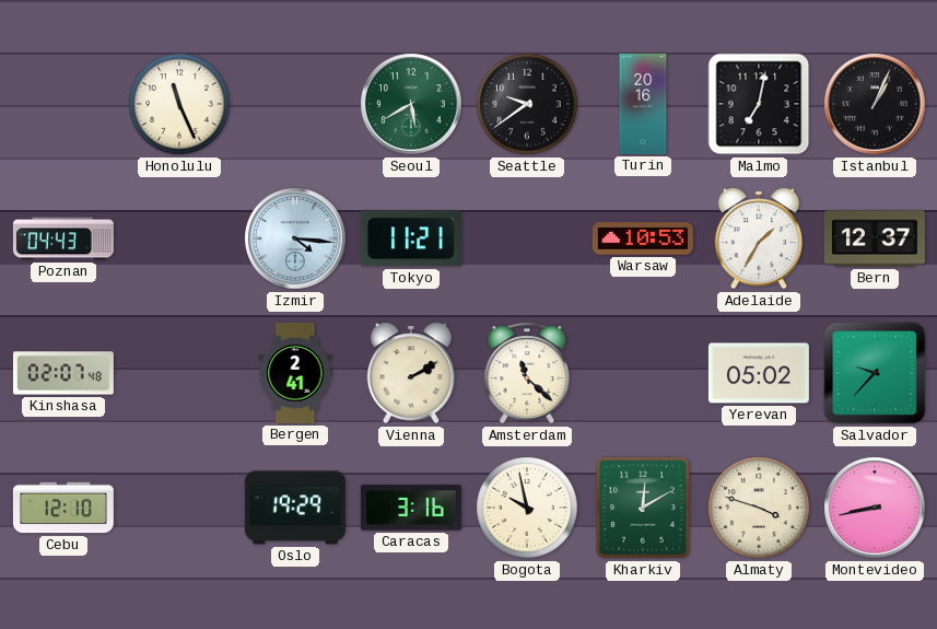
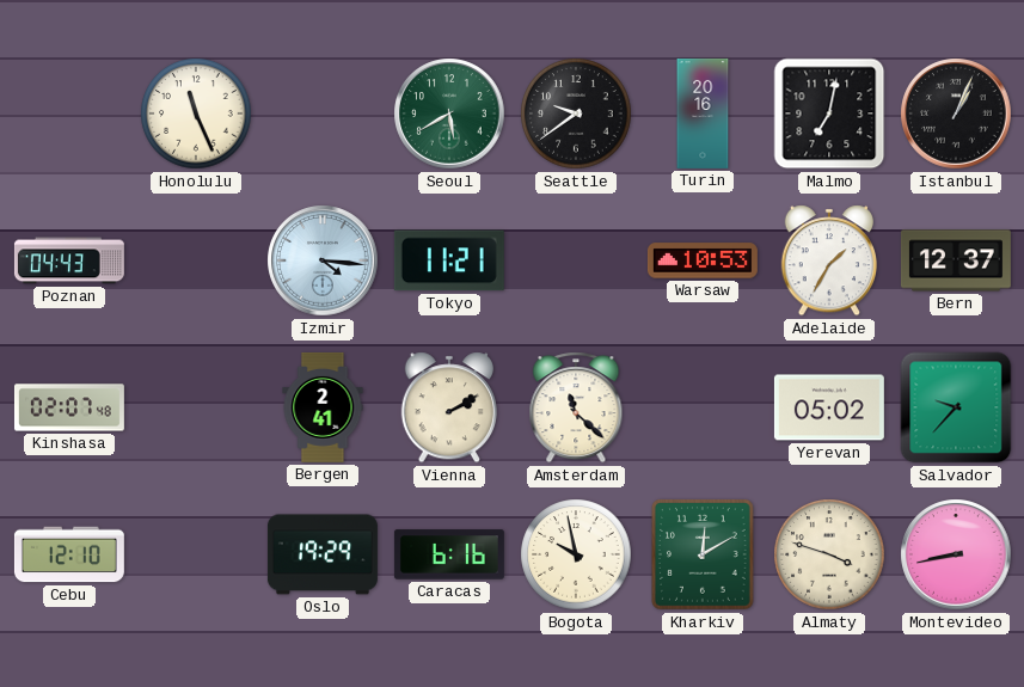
Caracas: 3:16 -> 6:16 (449, 554)
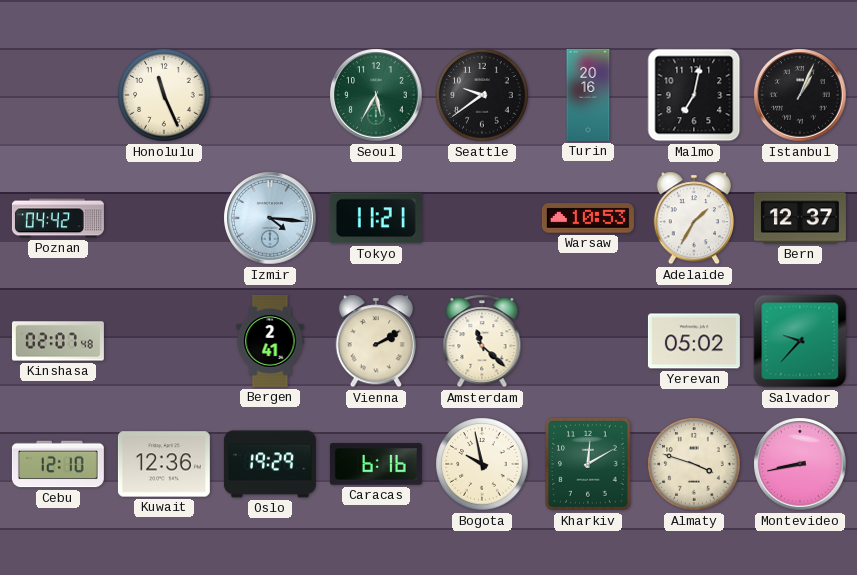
Seoul: 5:40 -> 5:35 (376, 95)
Poznan: 04:43 -> 04:42 (58, 218)
Kuwait: none -> 12:36 (164, 464)
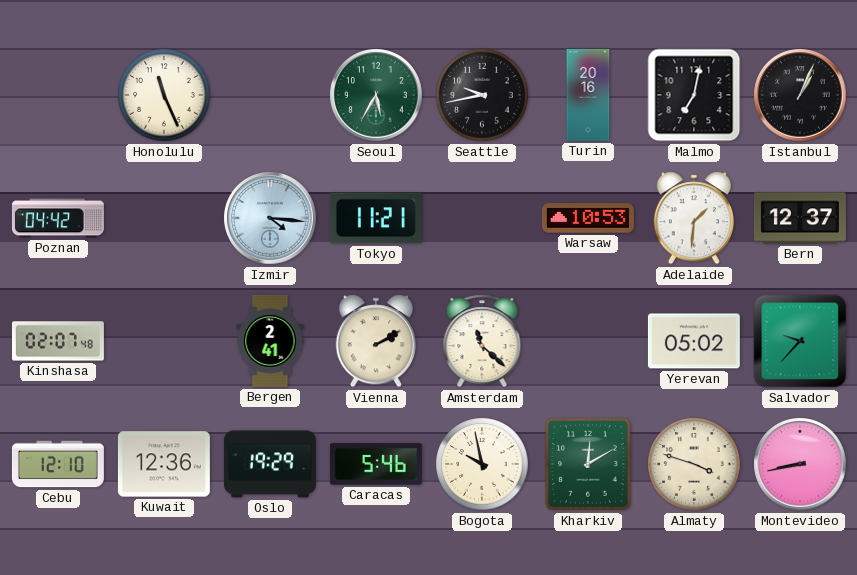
Seattle: 9:39 -> 9:43 (482, 95)
Adelaide: 1:35 -> 1:31 (693, 218)
Caracas: 6:16 -> 5:46 (376, 464)
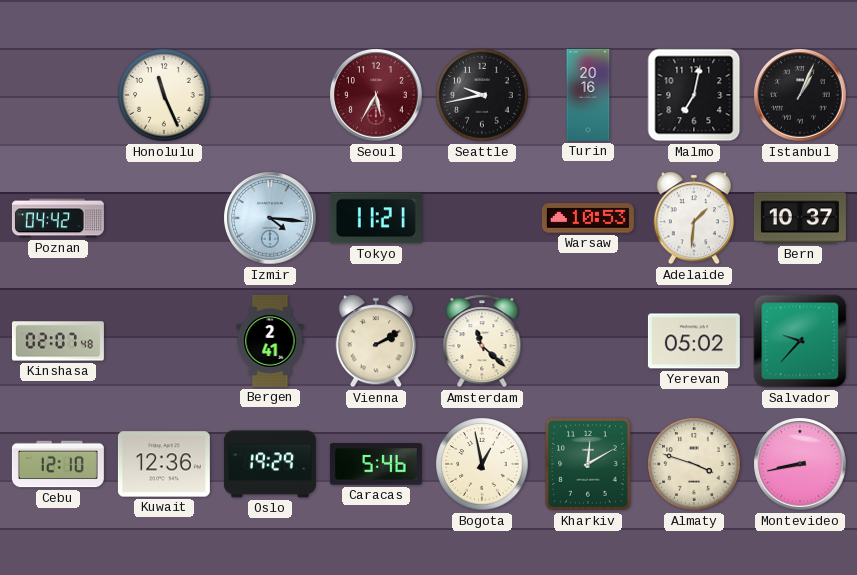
Seoul dial: green -> burgundy (376, 95)
Bern: 12:37 -> 10:37 (800, 218)
Bogota: 9:58 -> 12:58 (482, 464)
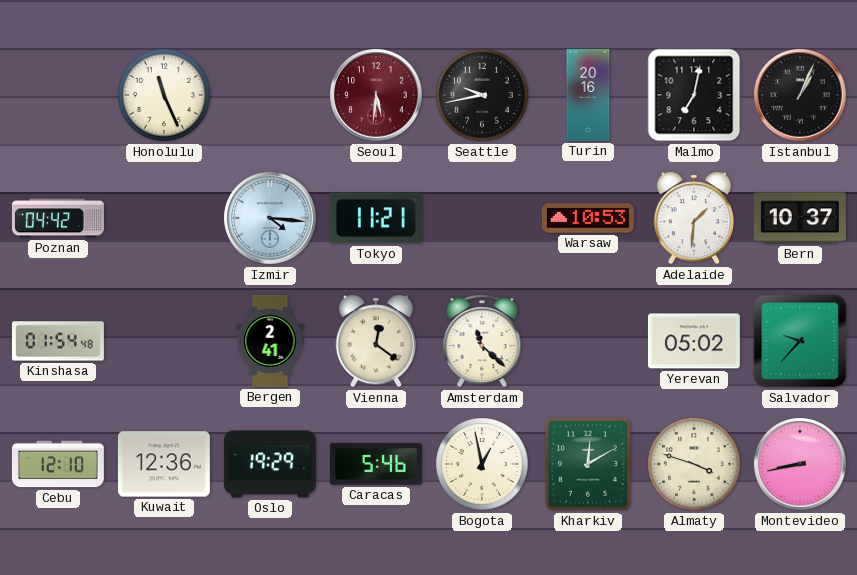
Seoul: 5:35 -> 5:31 (376, 95)
Kinshasa: 02:07 -> 01:54 (58, 341)
Vienna: 2:10 -> 12:21 (375, 341)
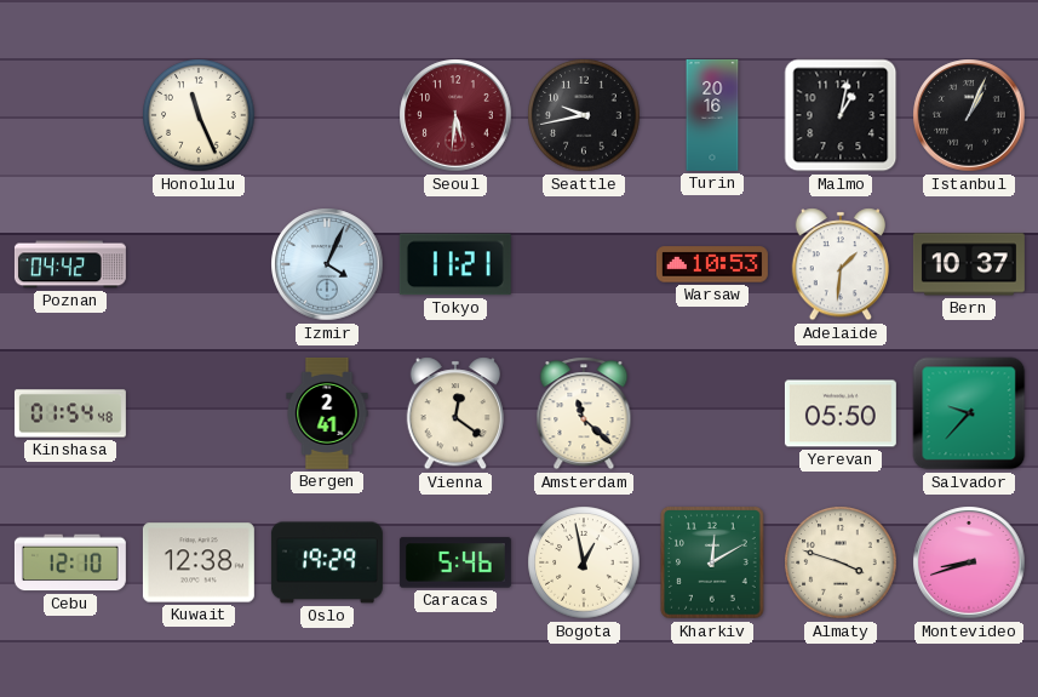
Malmo: 7:02 -> 1:02 (841, 115)
Izmir: 4:16 -> 4:04 (327, 264)
Yerevan: 05:02 -> 05:50 (841, 413)
Kuwait: 12:36 -> 12:38 (199, 562)
Montevideo: 8:43 -> 8:42 (969, 562)
